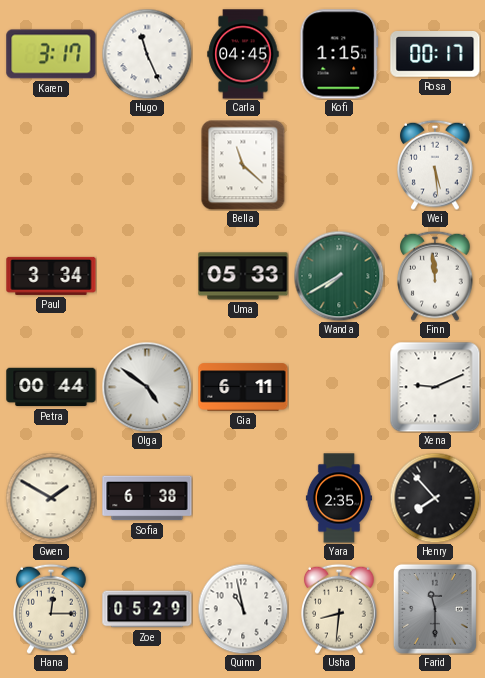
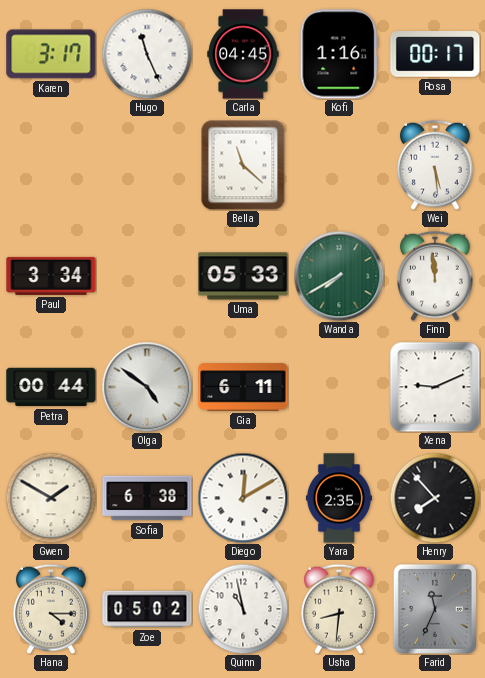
Kofi: 1:15 -> 1:16 (339, 54)
Diego: none -> 12:10 (243, 498)
Hana: 12:15 -> 4:15 (52, 609)
Zoe: 05:29 -> 05:02 (147, 609)
Farid: 11:30 -> 11:34 (435, 609)
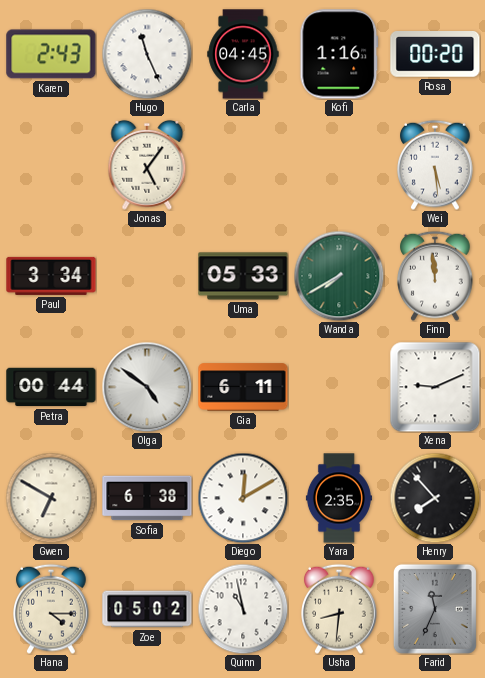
Karen: 3:17 -> 2:43 (51, 54)
Rosa: 00:17 -> 00:20 (435, 55)
Jonas: none -> 5:06 (147, 165)
Bella: 11:22 -> none (243, 165)
Gwen: 1:50 -> 6:50 (51, 498)
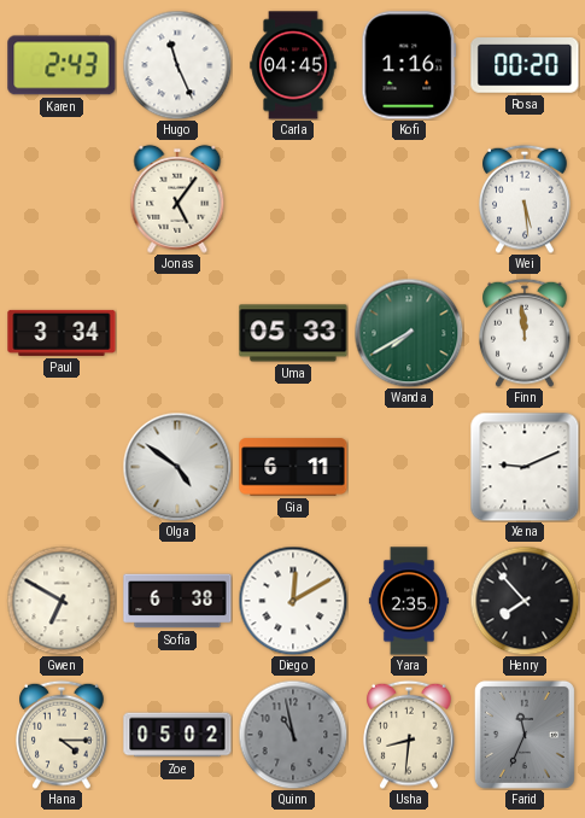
Petra: 00:44 -> none (51, 387)
Quinn dial: white -> grey (293, 735)
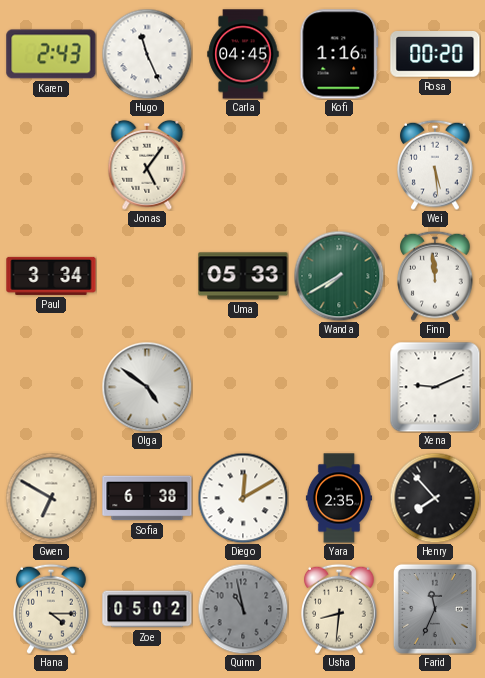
Gia: 6:11 -> none (293, 467)
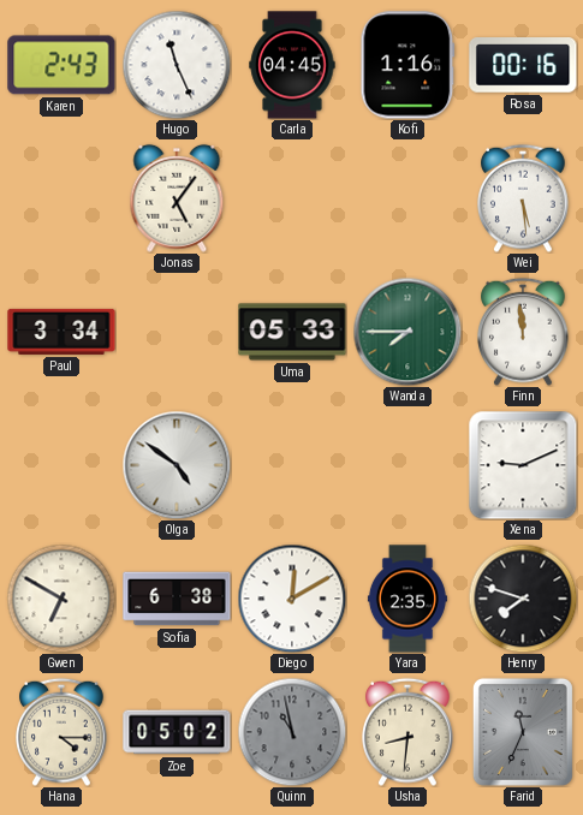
Rosa: 00:20 -> 00:16 (523, 66)
Wanda: 7:40 -> 7:45 (407, 332)
Henry: 7:53 -> 7:48 (523, 599)
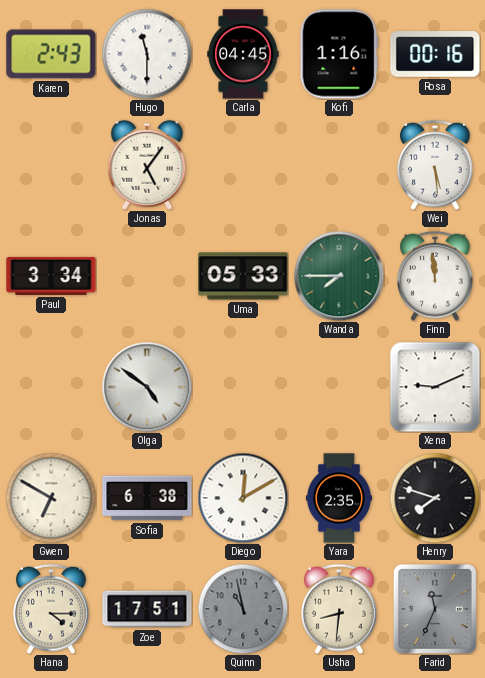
Hugo: 11:26 -> 11:30 (147, 54)
Zoe: 05:02 -> 17:51 (147, 609)
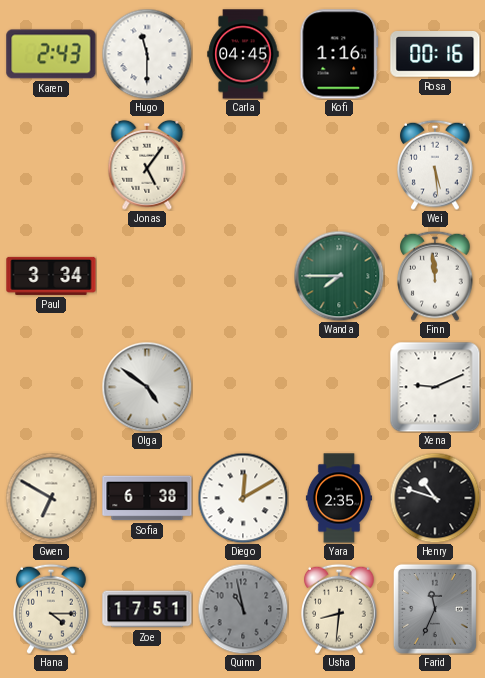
Uma: 05:33 -> none (243, 276)
Henry: 7:48 -> 10:48 (435, 498)
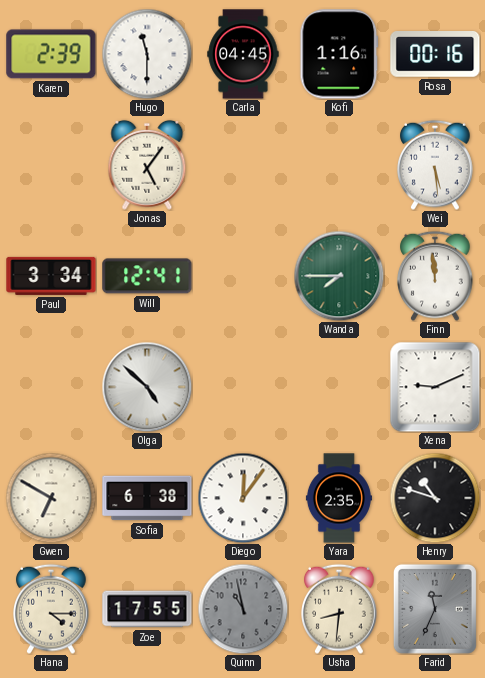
Karen: 2:43 -> 2:39 (51, 54)
Will: none -> 12:41 (147, 276)
Olga: 4:51 -> 4:52 (147, 387)
Diego: 12:10 -> 12:06 (243, 498)
Zoe: 17:51 -> 17:55 (147, 609)
